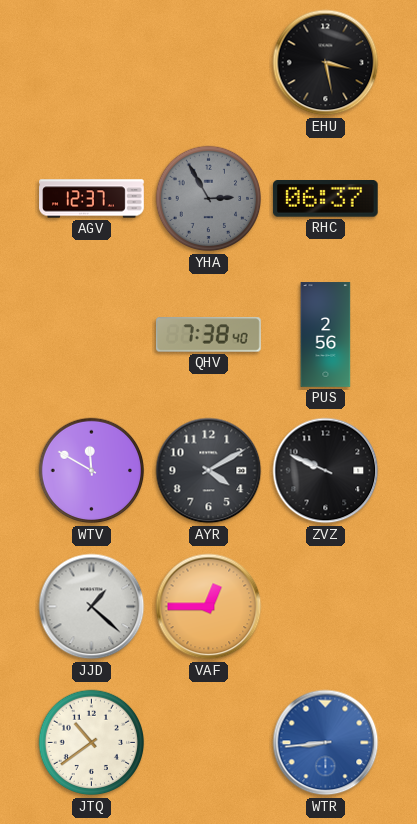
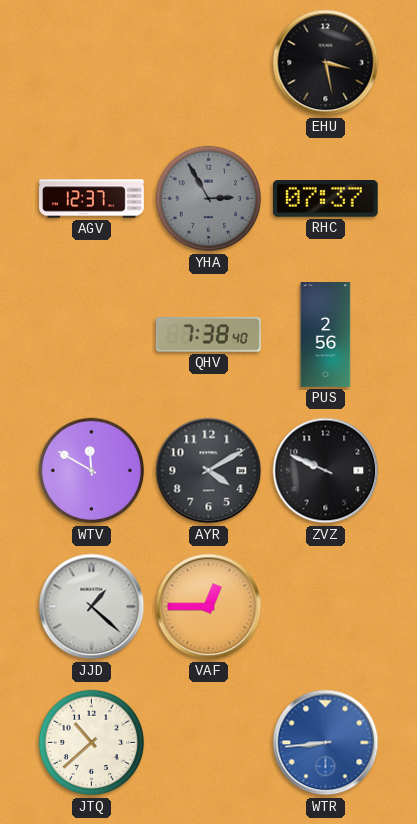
RHC: 06:37 -> 07:37 (325, 199)
JTQ: 10:39 -> 10:38 (92, 743)
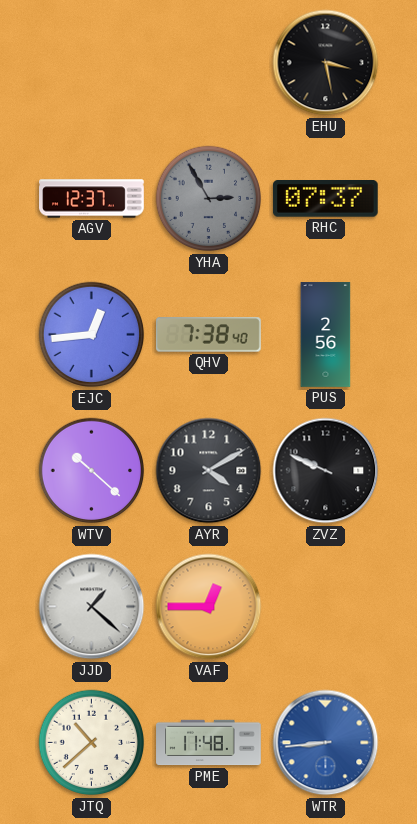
EJC: none -> 12:44 (92, 335)
WTV: 11:50 -> 10:22 (92, 471)
PME: none -> 11:48 (209, 743)
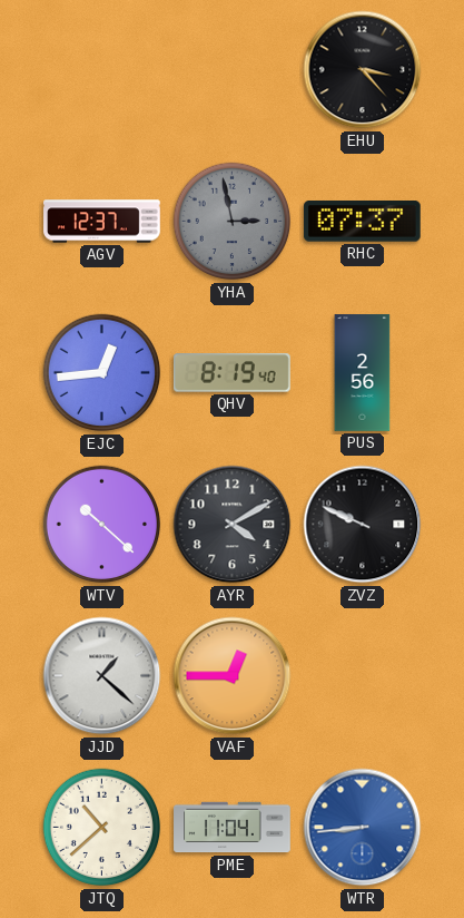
EHU: 3:28 -> 3:23 (363, 70)
YHA: 2:55 -> 2:58 (233, 222)
QHV: 7:38 -> 8:19 (231, 373)
PME: 11:48 -> 11:04 (233, 828)
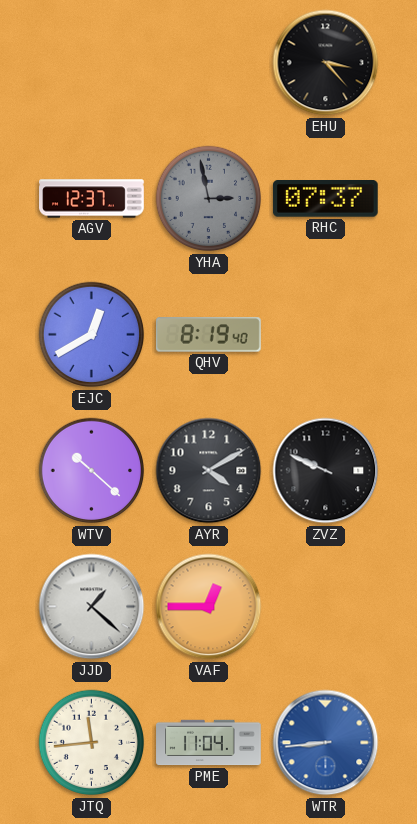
EJC: 12:44 -> 12:40 (92, 335)
PUS: 2:56 -> none (363, 373)
JTQ: 10:38 -> 11:44 (92, 743)
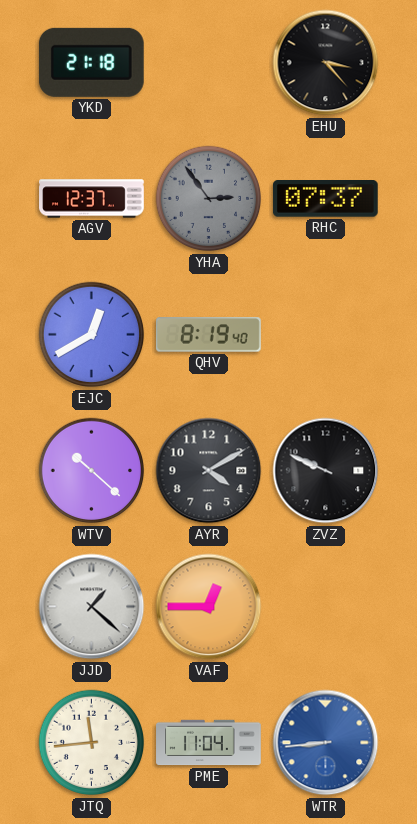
YKD: none -> 21:18 (91, 62)
YHA: 2:58 -> 2:54 (209, 199)
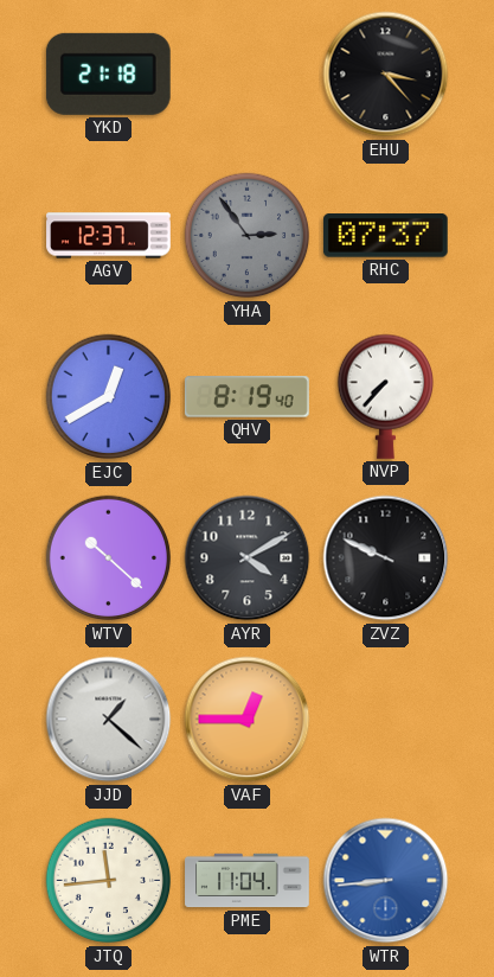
NVP: none -> 7:37 (385, 396)
